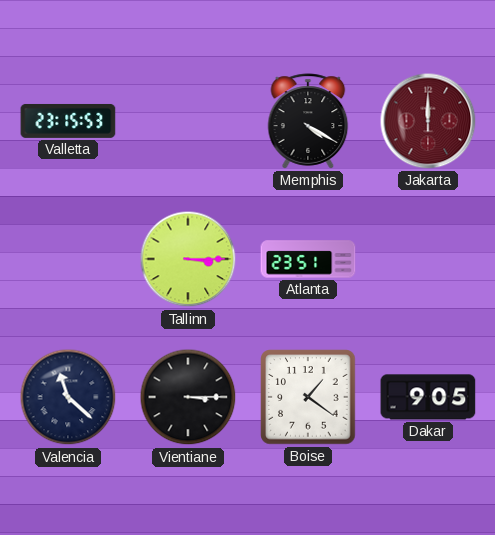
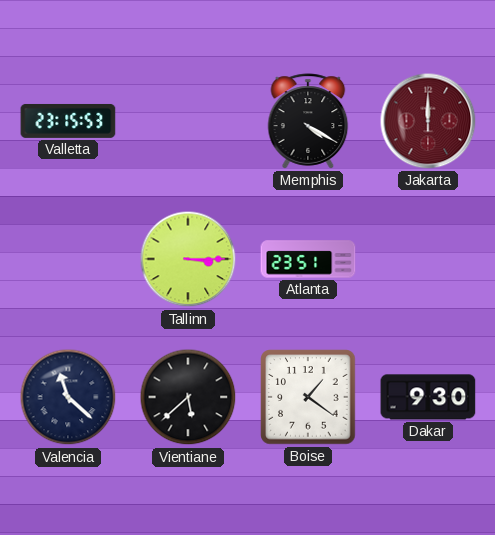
Vientiane: 3:15 -> 5:38 (188, 397)
Dakar: 9:05 -> 9:30 (428, 397)
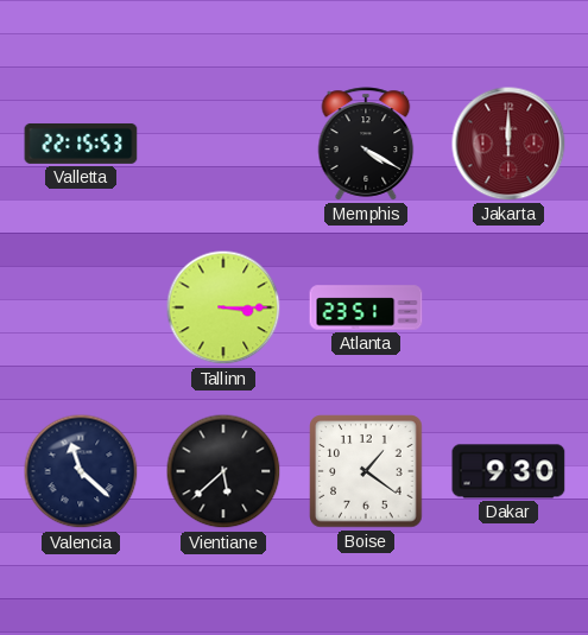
Valletta: 23:15 -> 22:15 (81, 144)
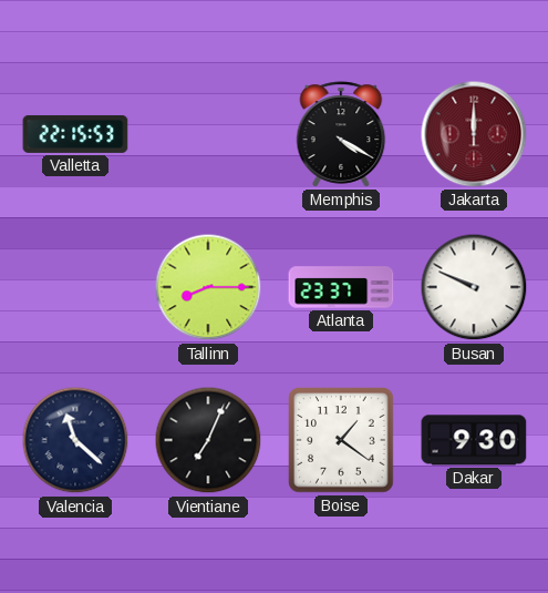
Tallinn: 3:15 -> 8:15 (208, 287)
Atlanta: 23:51 -> 23:37 (341, 287)
Busan: none -> 9:49 (474, 287)
Vientiane: 5:38 -> 7:04 (208, 440)
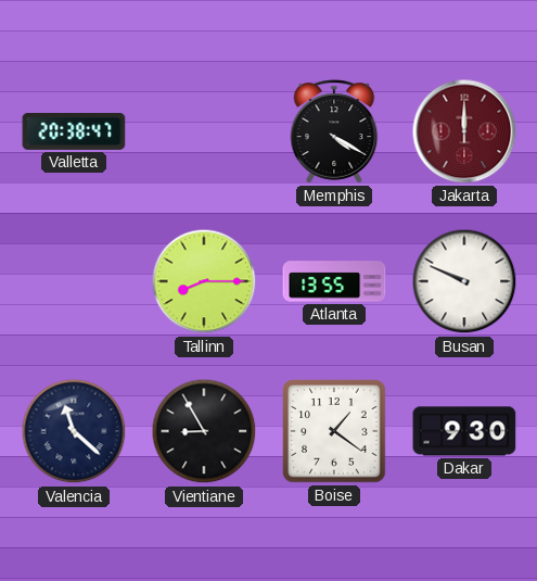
Valletta: 22:15 -> 20:38 (74, 131)
Atlanta: 23:37 -> 13:55 (334, 281)
Vientiane: 7:04 -> 8:55 (204, 431)
